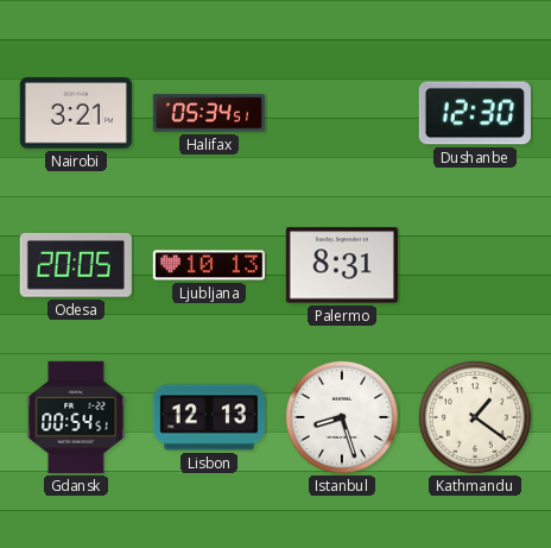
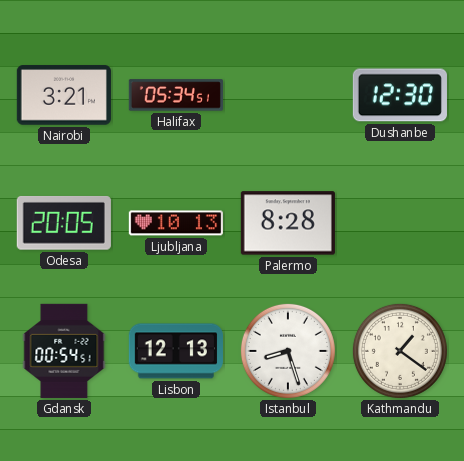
Palermo: 8:31 -> 8:28 (288, 223)
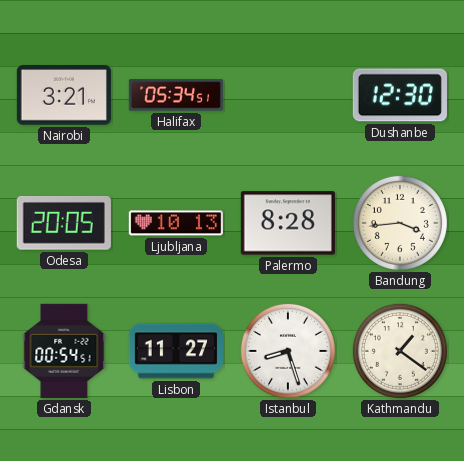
Bandung: none -> 3:44 (400, 223)
Lisbon: 12:13 -> 11:27 (176, 351)
